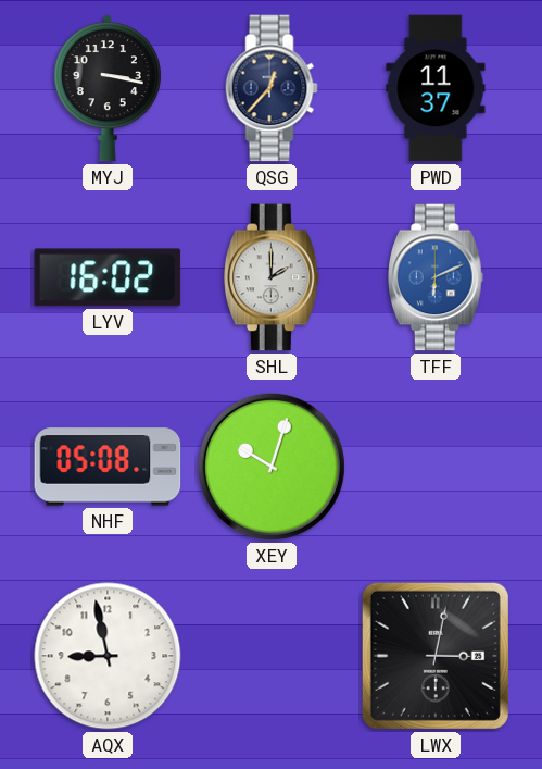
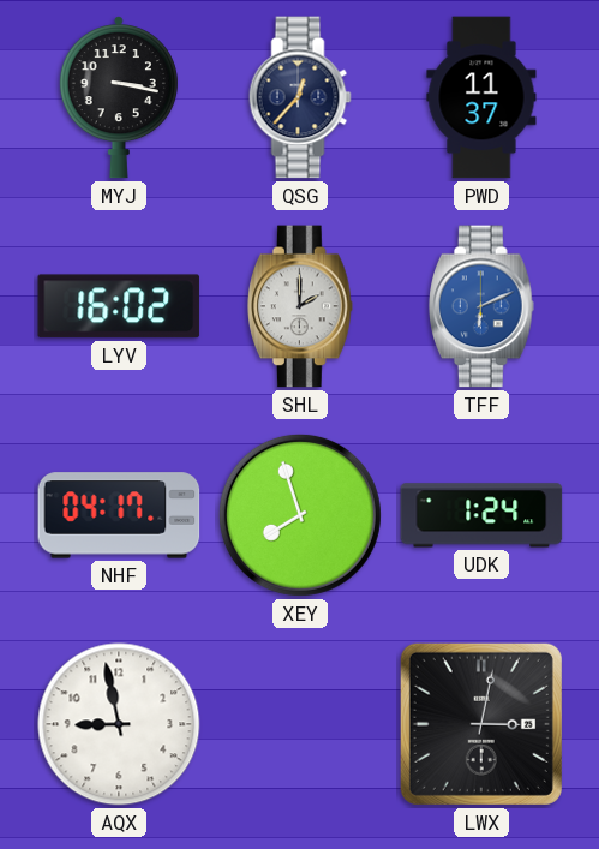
NHF: 05:08 -> 04:17 (119, 515)
XEY: 10:03 -> 7:57 (300, 515)
UDK: none -> 1:24 (481, 515)
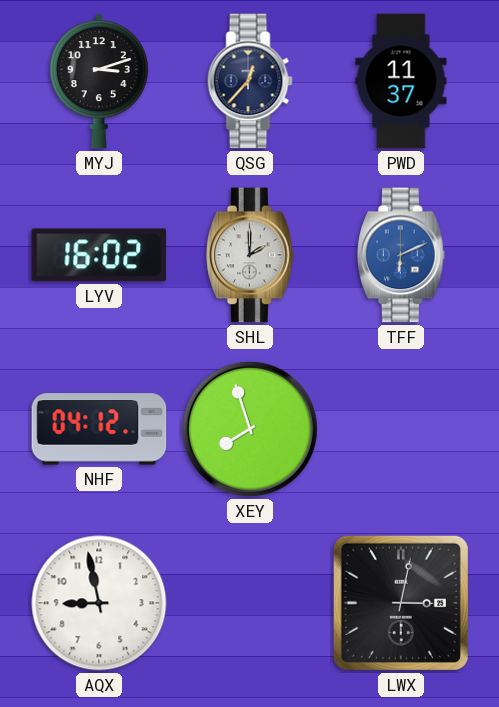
MYJ: 3:17 -> 3:12 (99, 81)
NHF: 04:17 -> 04:12 (99, 429)
UDK: 1:24 -> none (481, 515)
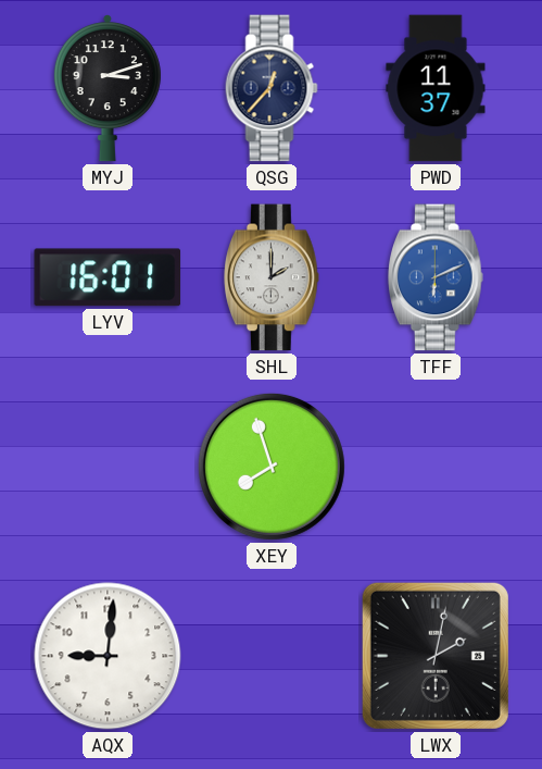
LYV: 16:02 -> 16:01 (108, 277)
NHF: 04:12 -> none (99, 429)
AQX: 8:58 -> 9:01 (108, 656)
LWX: 3:02 -> 2:02 (436, 656)
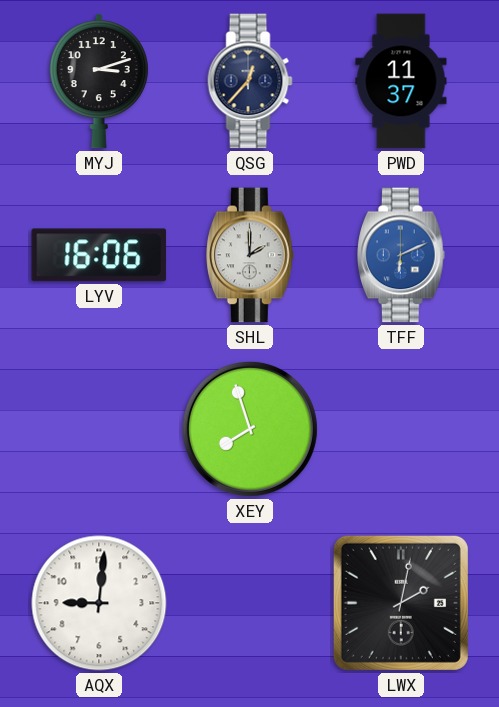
LYV: 16:01 -> 16:06 (99, 255)
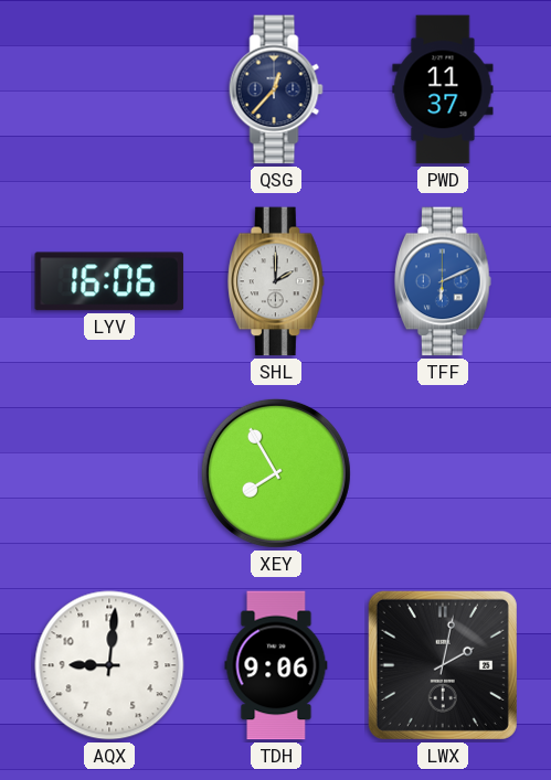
MYJ: 3:12 -> none (99, 81)
XEY: 7:57 -> 7:55 (276, 473)
TDH: none -> 9:06 (276, 665)
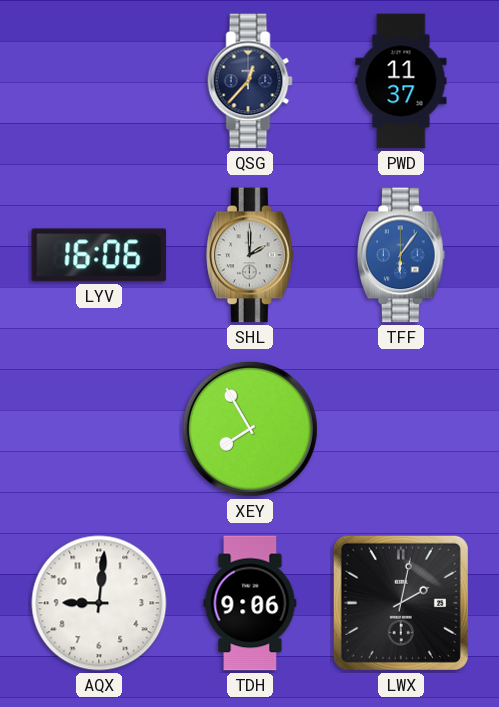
TFF: 6:11 -> 6:06 (402, 255)
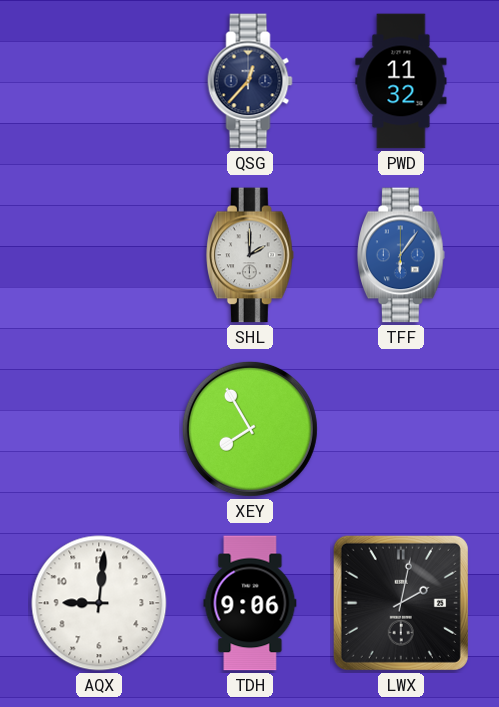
PWD: 11:37 -> 11:32 (401, 81)
LYV: 16:06 -> none (99, 255)
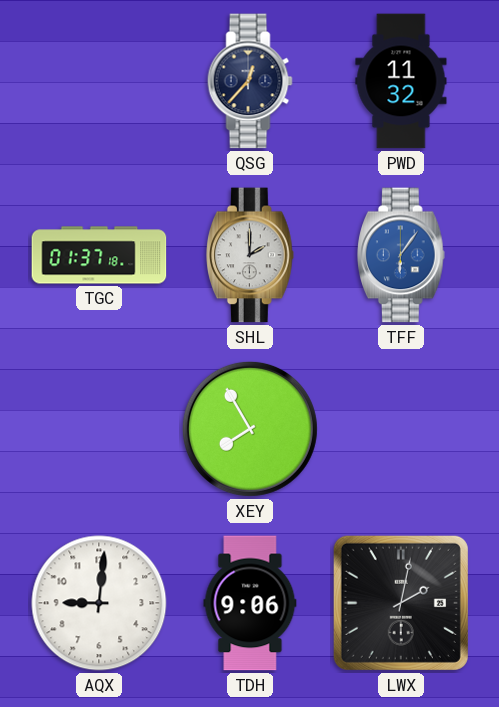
TGC: none -> 01:37 (99, 255)
